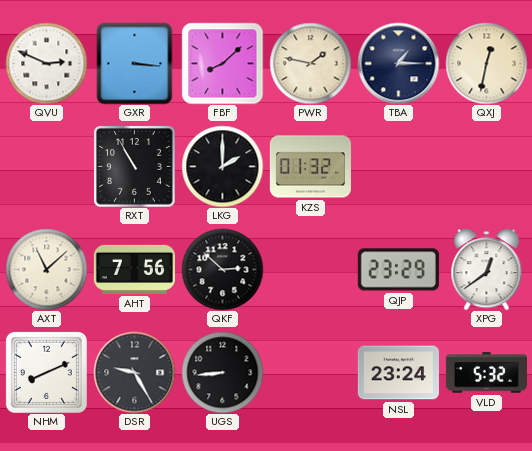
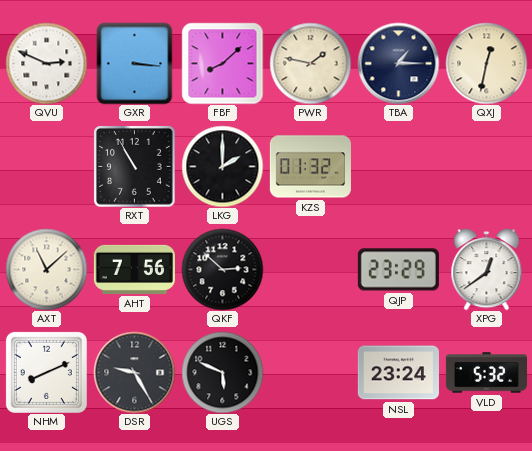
UGS: 8:44 -> 5:49 (222, 372)
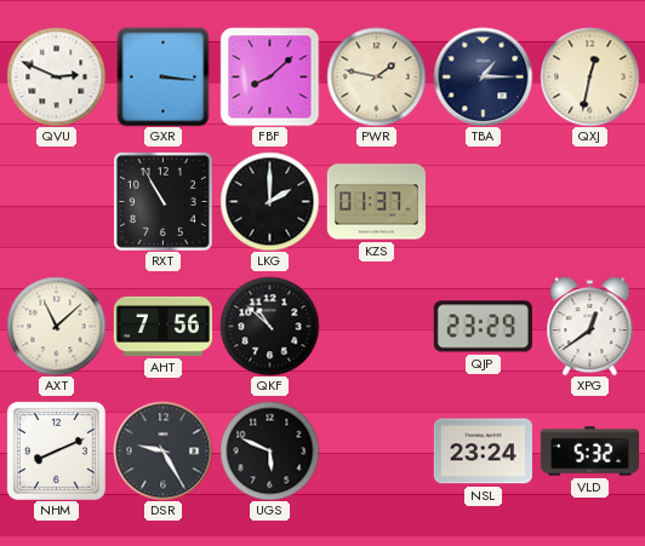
KZS: 01:32 -> 01:37 (376, 202)
QKF: 2:52 -> 10:52 (269, 326)
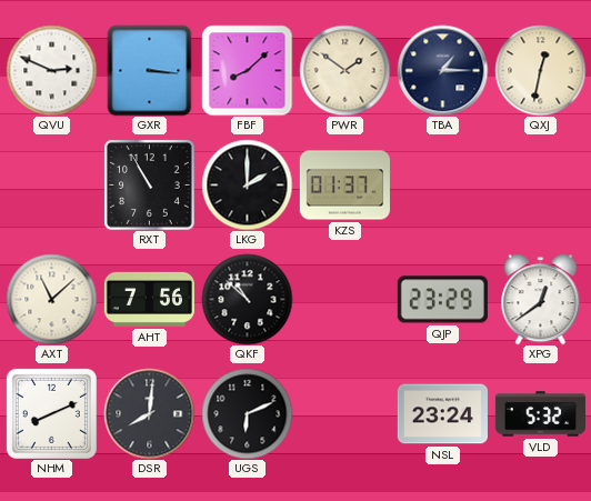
PWR: 1:47 -> 1:51 (344, 70)
DSR: 9:25 -> 8:01 (149, 413)
UGS: 5:49 -> 6:11 (247, 413)
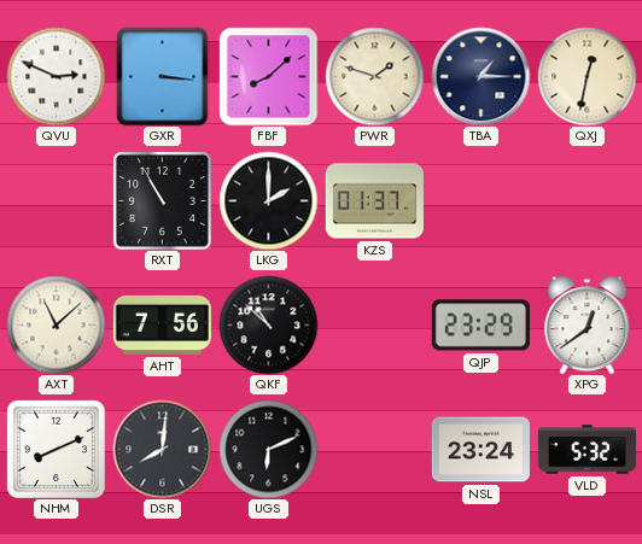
PWR: 1:51 -> 1:48 (374, 76)
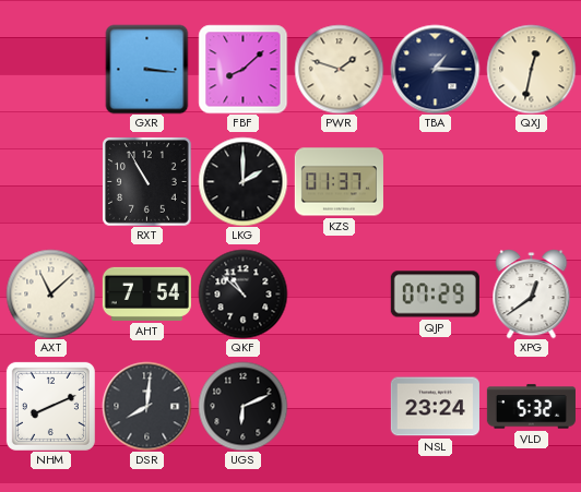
QVU: 2:49 -> none (56, 76)
AHT: 7:56 -> 7:54 (146, 293)
QJP: 23:29 -> 07:29 (435, 295)
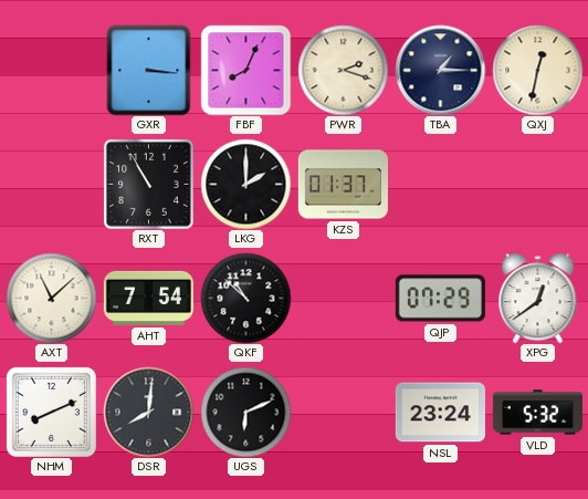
FBF: 8:08 -> 8:04 (245, 70)
PWR: 1:48 -> 2:18 (343, 70)
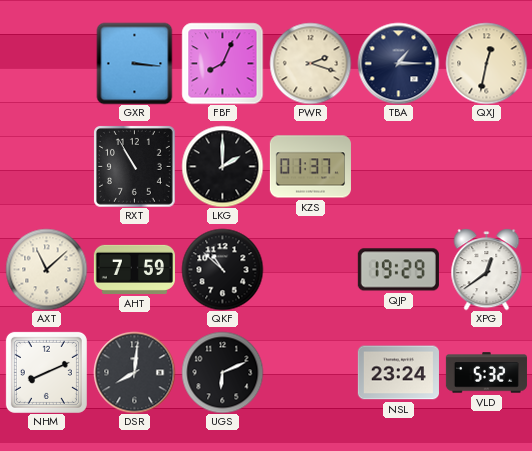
AHT: 7:54 -> 7:59 (134, 269)
QJP: 07:29 -> 19:29 (398, 270)
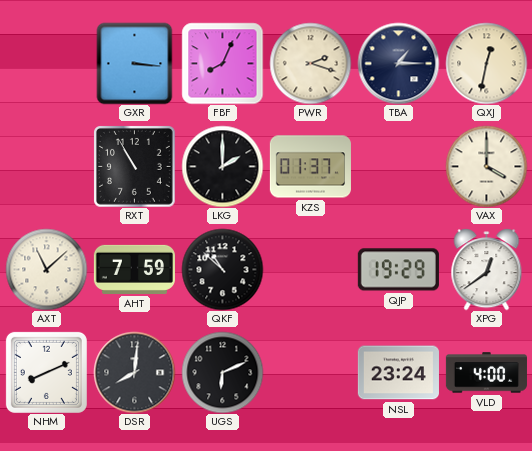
VAX: none -> 4:00 (486, 166)
VLD: 5:32 -> 4:00 (486, 373)
